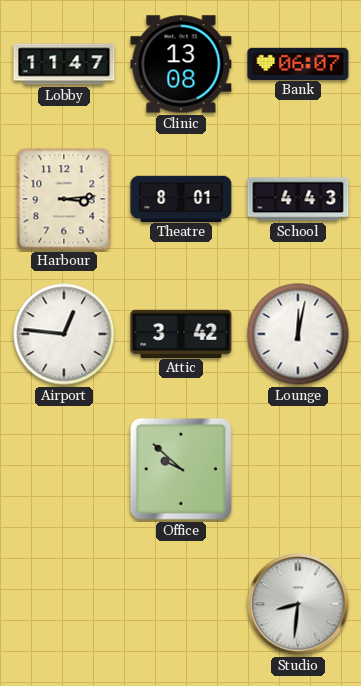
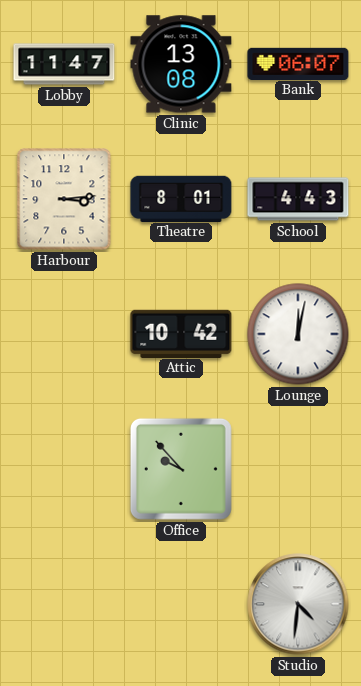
Airport: 12:46 -> none (64, 334)
Attic: 3:42 -> 10:42 (181, 333)
Office: 9:52 -> 9:53 (181, 469)
Studio: 8:31 -> 4:31 (298, 604)
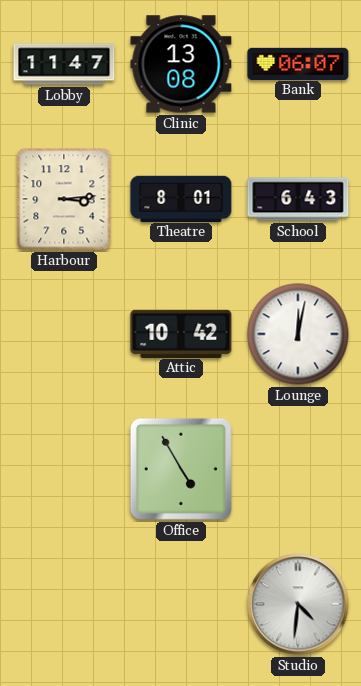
School: 4:43 -> 6:43 (298, 199)
Office: 9:53 -> 4:55 (181, 469)
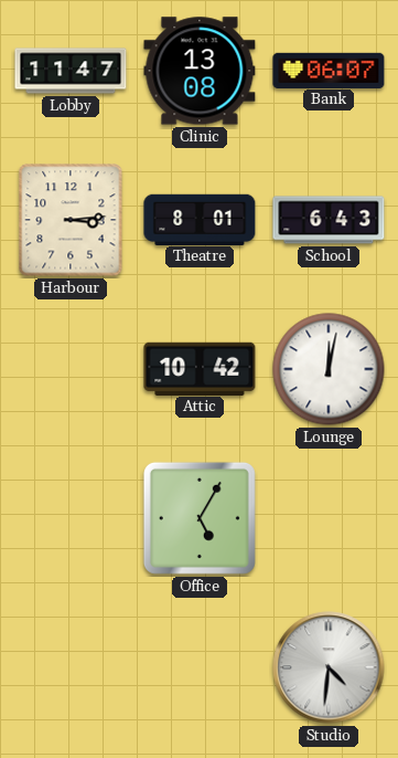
Office: 4:55 -> 5:05 (200, 518)
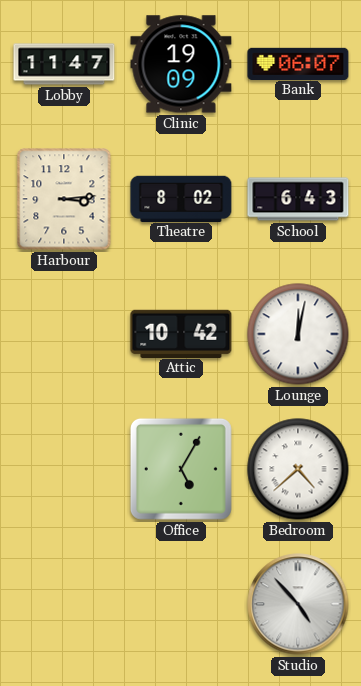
Clinic: 13:08 -> 19:09 (181, 64)
Theatre: 8:01 -> 8:02 (181, 198)
Bedroom: none -> 4:38 (298, 469)
Studio: 4:31 -> 4:53 (298, 604)
